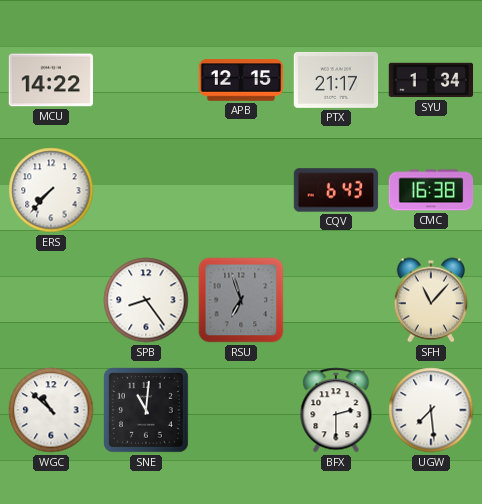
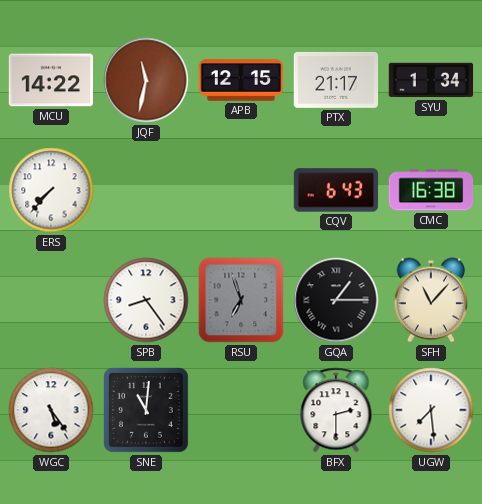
JQF: none -> 11:32 (146, 80)
GQA: none -> 1:15 (336, 300)
WGC: 10:52 -> 5:24 (51, 410)
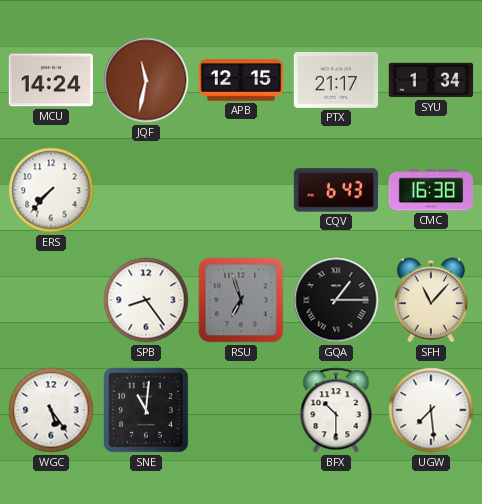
MCU: 14:22 -> 14:24 (51, 80)
BFX: 2:30 -> 10:30 (336, 410)
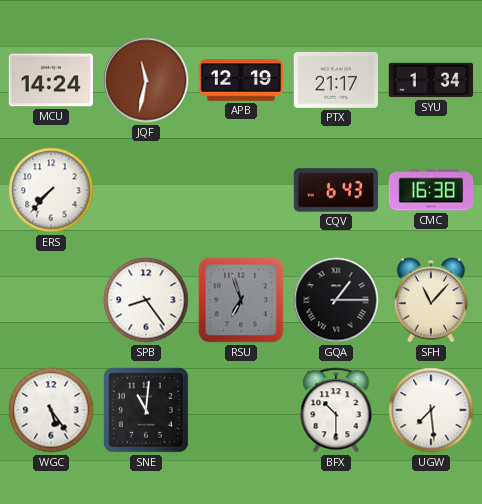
APB: 12:15 -> 12:19 (241, 80)
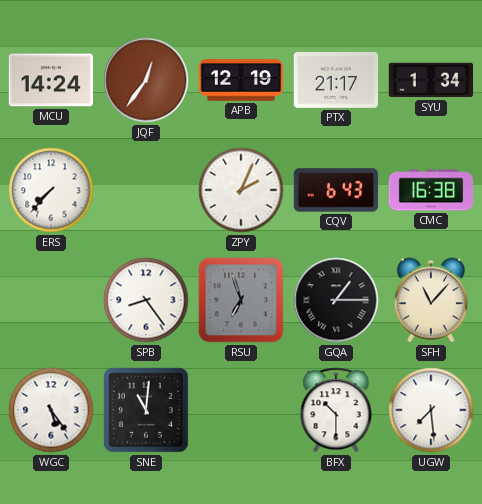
JQF: 11:32 -> 12:36 (146, 80)
ZPY: none -> 2:04 (241, 190)
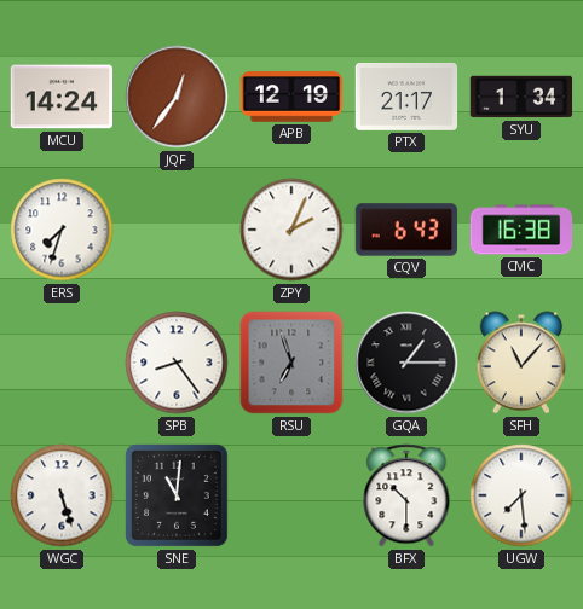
ERS: 7:37 -> 7:33 (62, 230)
WGC: 5:24 -> 5:27 (62, 495)
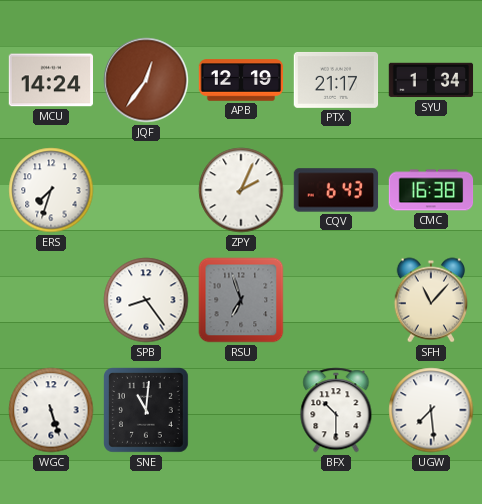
GQA: 1:15 -> none (406, 362)
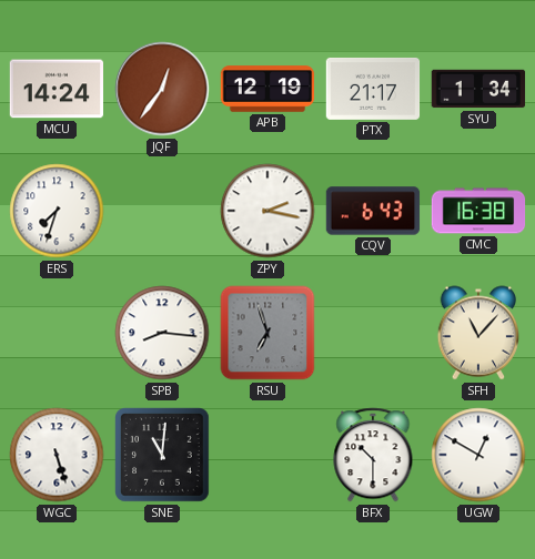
ZPY: 2:04 -> 2:17 (267, 211)
SPB: 8:24 -> 8:16 (162, 333)
UGW: 7:29 -> 12:50 (478, 455)
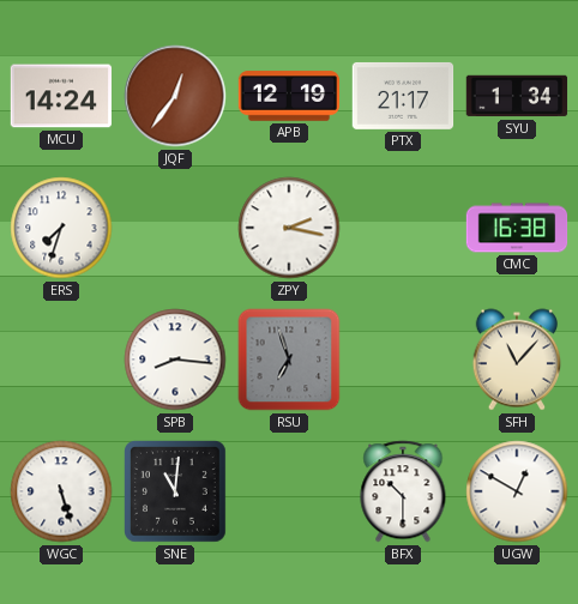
CQV: 6:43 -> none (373, 211)
